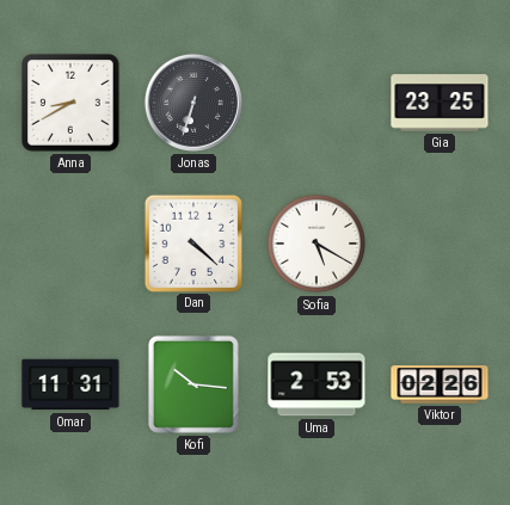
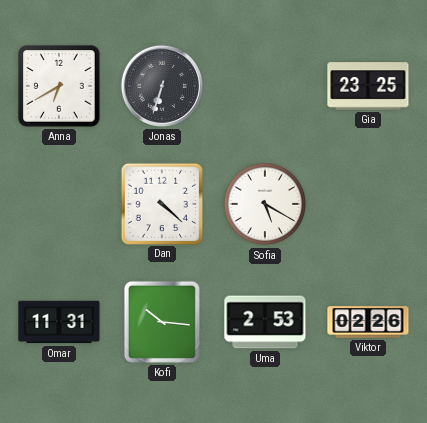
Anna: 8:40 -> 6:40 (60, 87)
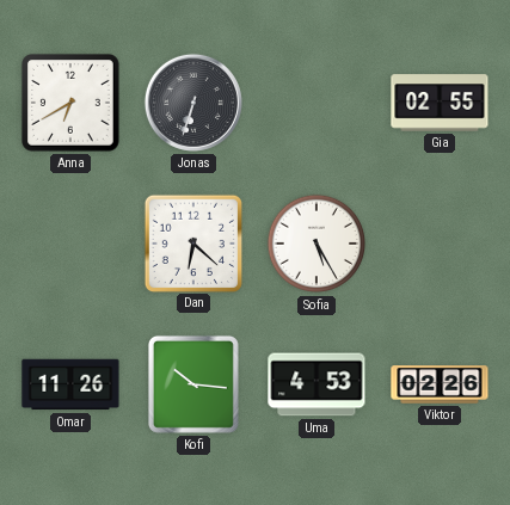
Gia: 23:25 -> 02:55 (440, 103)
Dan: 4:22 -> 6:22 (192, 242)
Sofia: 5:20 -> 5:25 (317, 244)
Omar: 11:31 -> 11:26 (70, 384)
Uma: 2:53 -> 4:53 (317, 384)
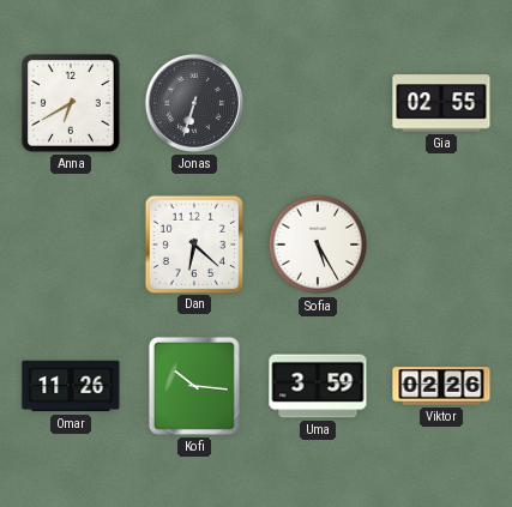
Uma: 4:53 -> 3:59 (318, 386)
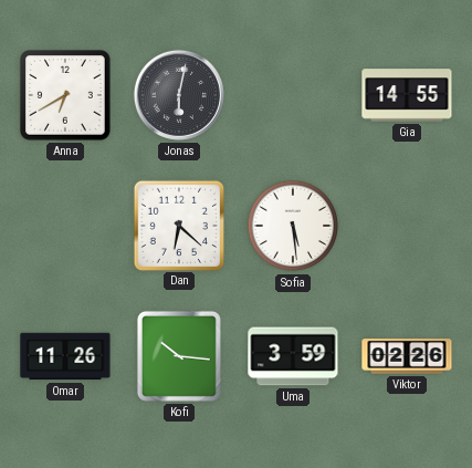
Jonas: 6:33 -> 6:02 (179, 95)
Gia: 02:55 -> 14:55 (407, 95)
Sofia: 5:25 -> 5:29 (293, 226)
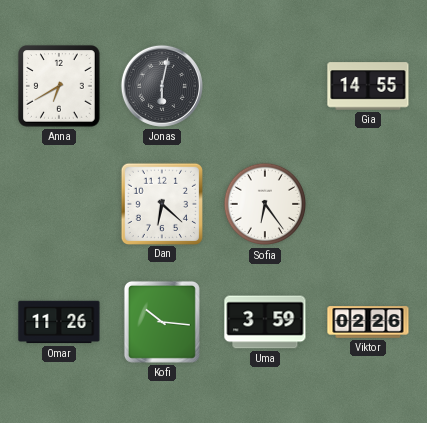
Sofia: 5:29 -> 6:24 (265, 204)
